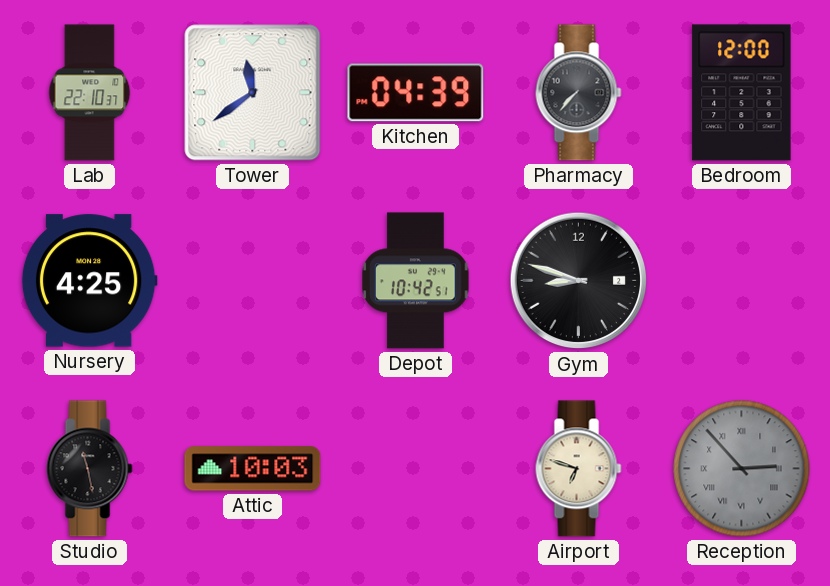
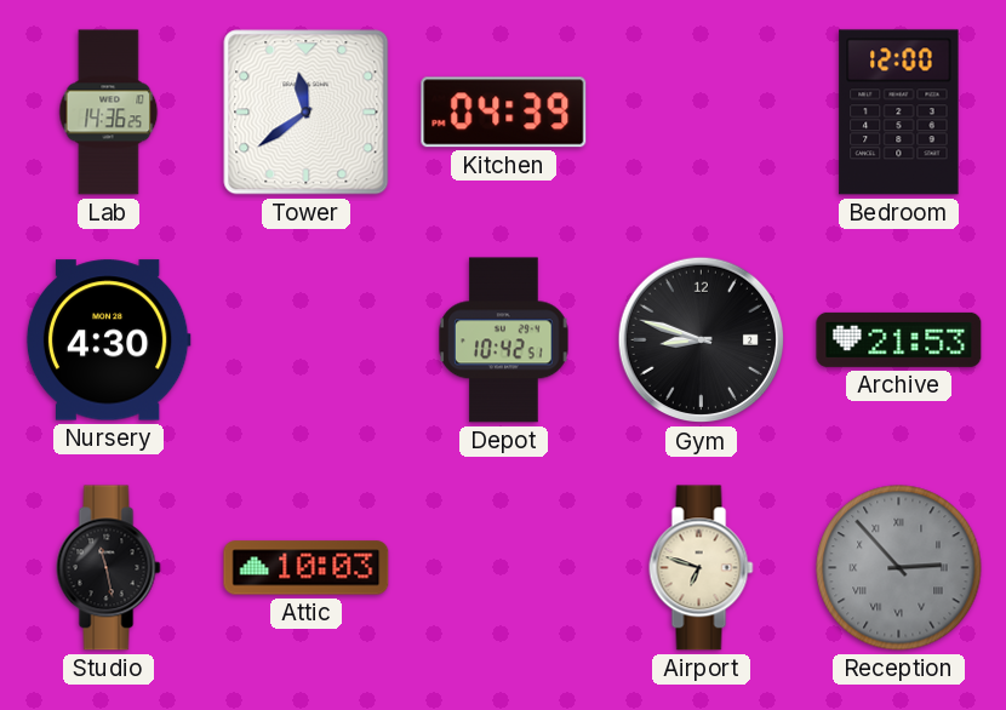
Lab: 22:10 -> 14:36 (109, 113)
Pharmacy: 7:37 -> none (579, 93)
Nursery: 4:25 -> 4:30 (108, 340)
Archive: none -> 21:53 (899, 339)
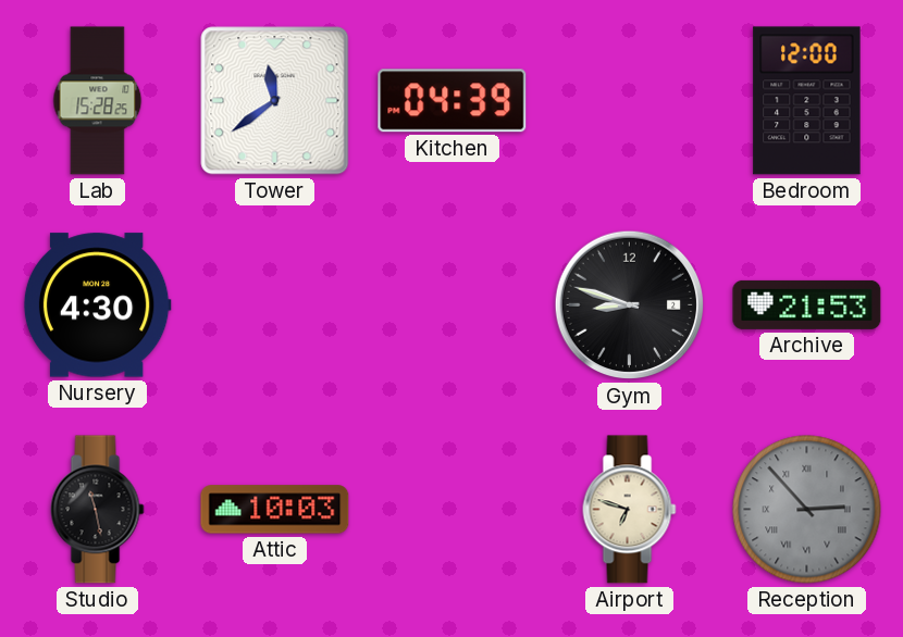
Lab: 14:36 -> 15:28 (98, 101)
Depot: 10:42 -> none (504, 340)
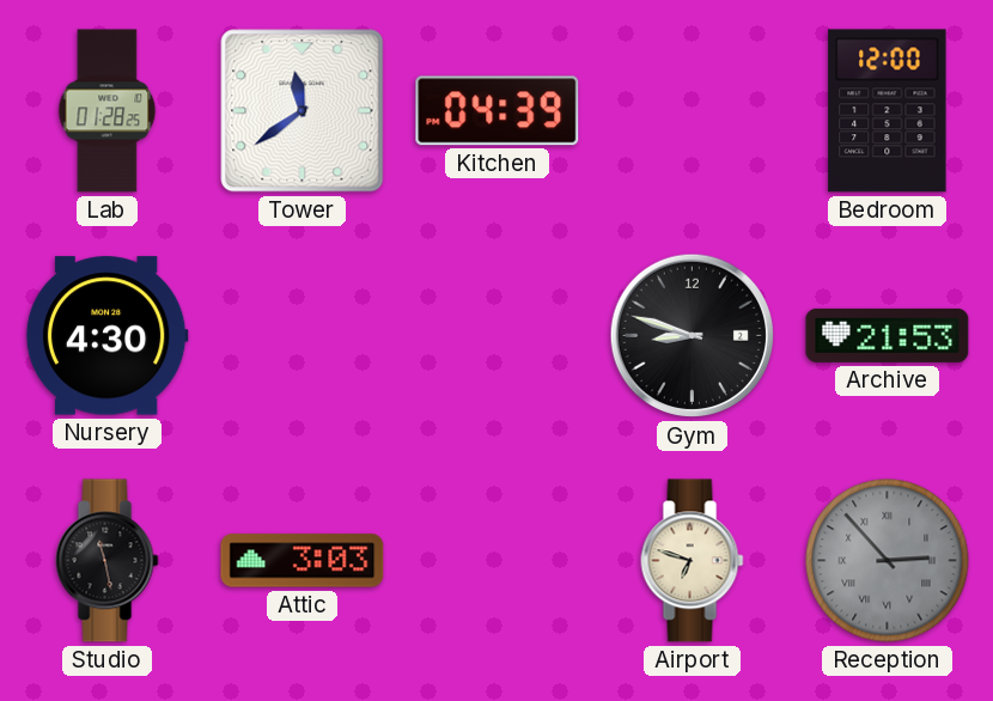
Lab: 15:28 -> 01:28 (108, 111)
Attic: 10:03 -> 3:03 (303, 561)
